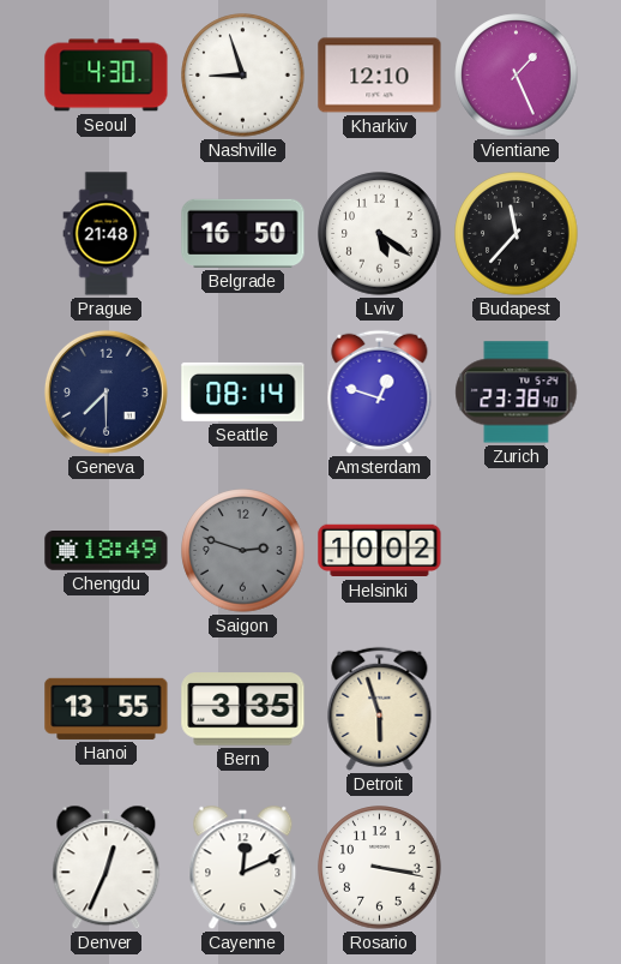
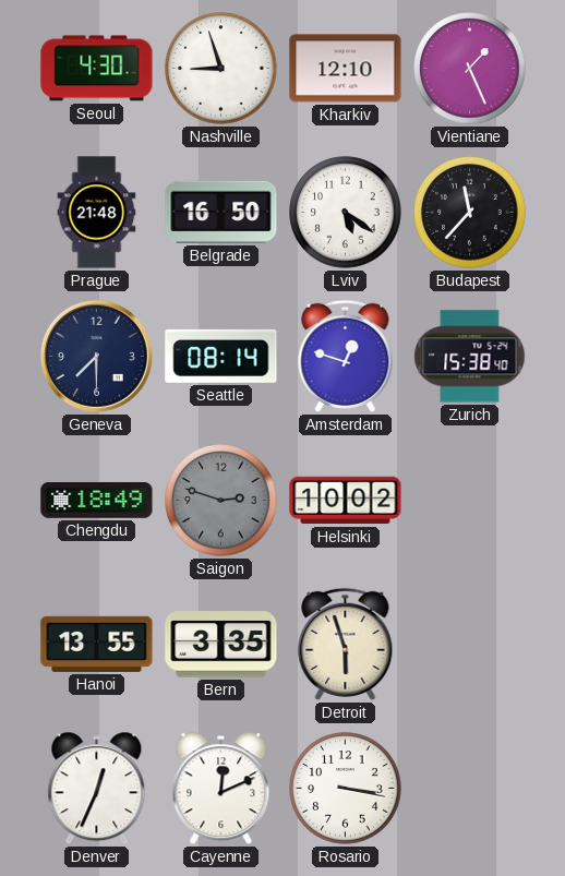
Zurich: 23:38 -> 15:38 (470, 357)
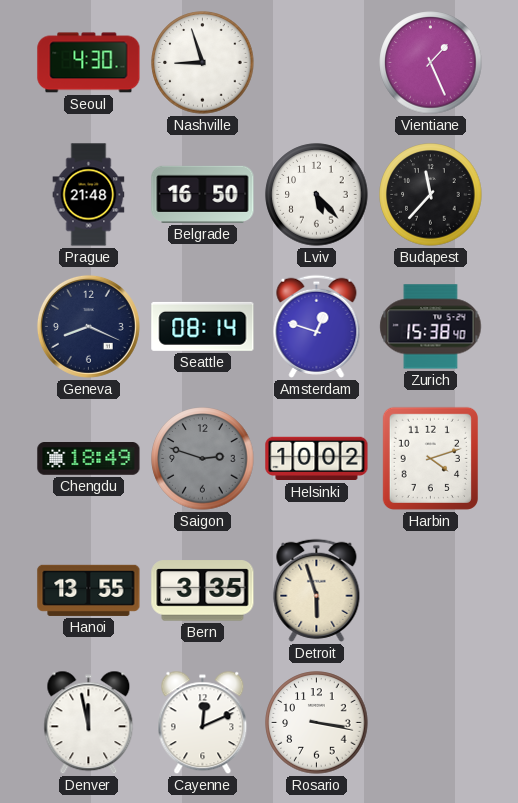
Kharkiv: 12:10 -> none (346, 69)
Lviv: 5:21 -> 5:23 (317, 195)
Geneva: 7:30 -> 8:19 (88, 326)
Harbin: none -> 4:12 (430, 458)
Denver: 12:34 -> 11:58 (89, 723)
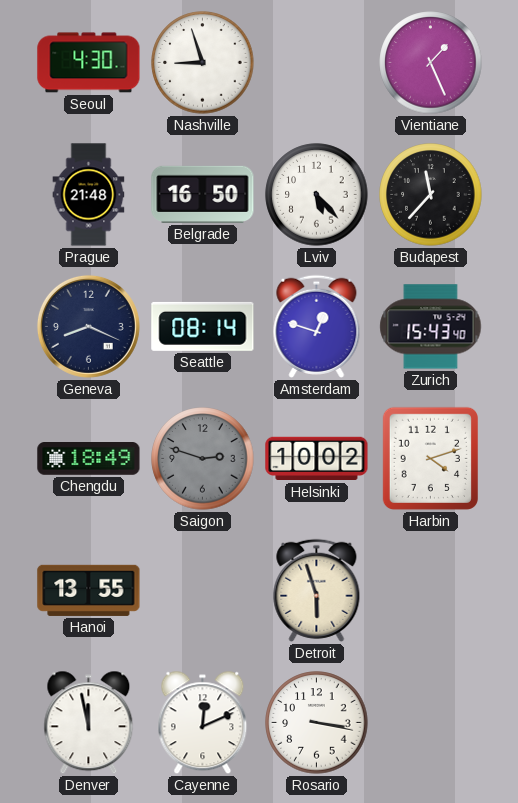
Zurich: 15:38 -> 15:43 (431, 327)
Bern: 3:35 -> none (203, 591)
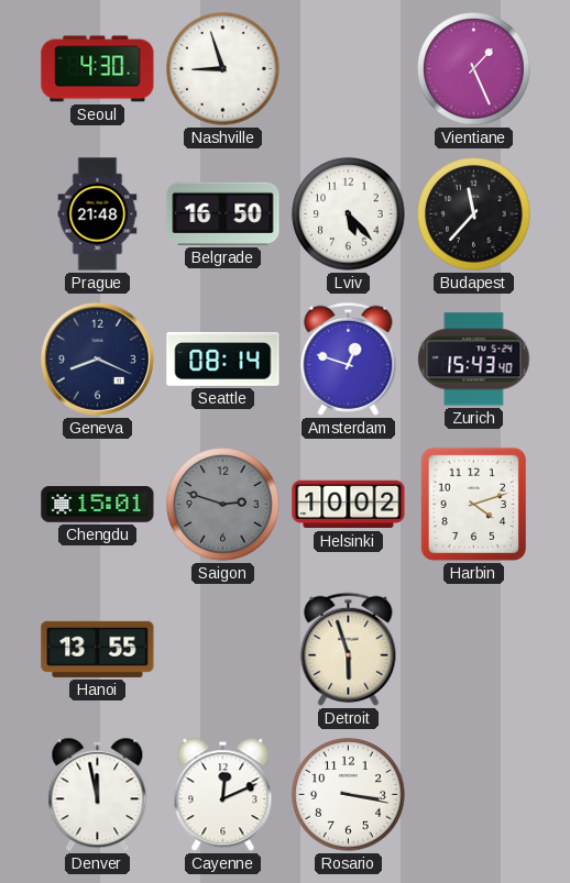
Chengdu: 18:49 -> 15:01 (98, 505)
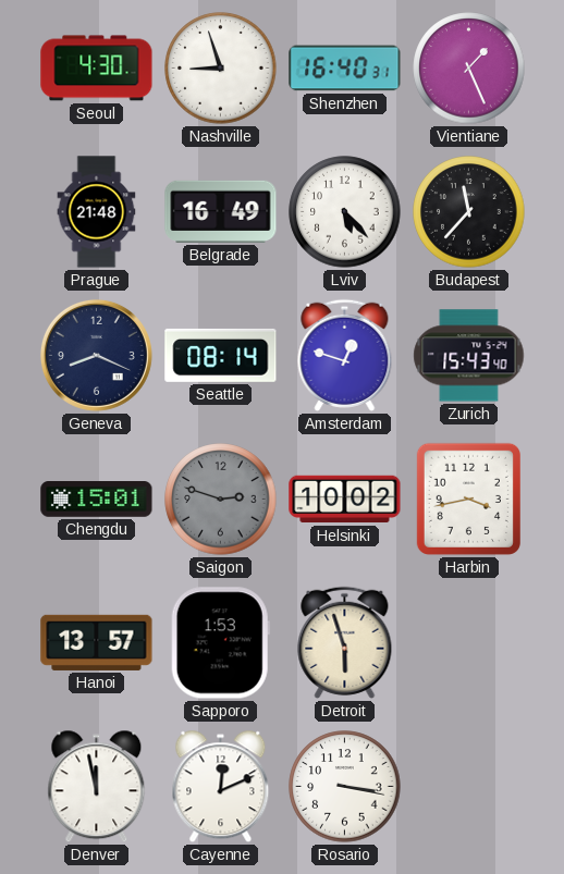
Shenzhen: none -> 16:40 (345, 69)
Belgrade: 16:50 -> 16:49 (221, 211)
Harbin: 4:12 -> 3:43 (468, 498)
Hanoi: 13:55 -> 13:57 (97, 642)
Sapporo: none -> 1:53 (220, 643)
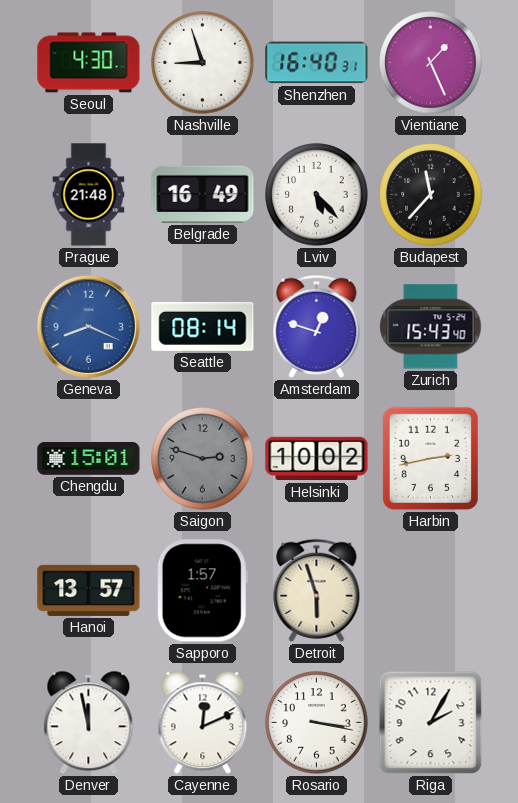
Geneva dial: navy -> blue (88, 326)
Harbin: 3:43 -> 2:43 (430, 458)
Sapporo: 1:53 -> 1:57 (202, 591)
Riga: none -> 2:05 (431, 723)
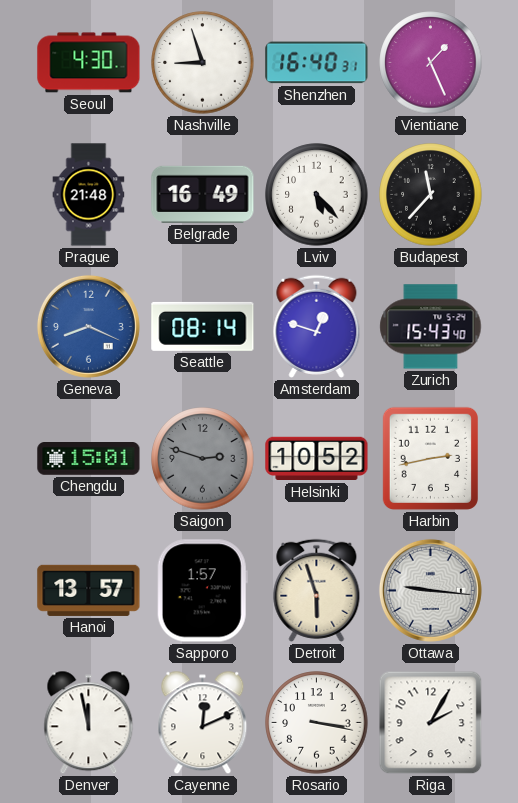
Helsinki: 10:02 -> 10:52 (317, 459)
Ottawa: none -> 9:16 (430, 590)
